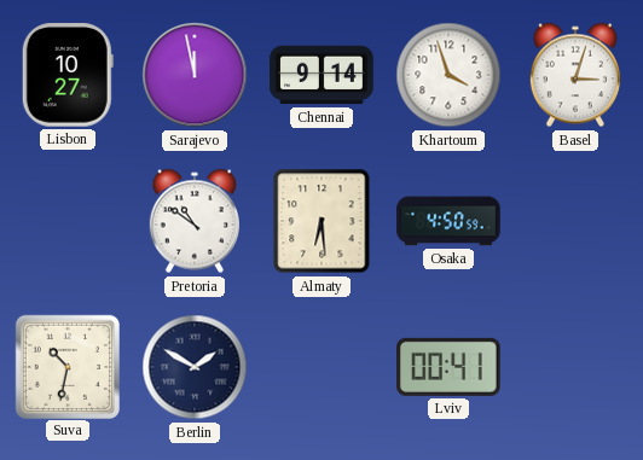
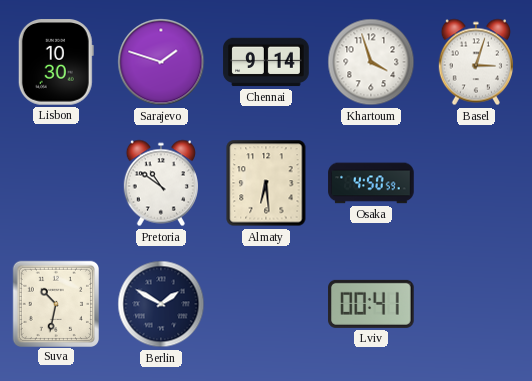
Lisbon: 10:27 -> 10:30 (56, 62)
Sarajevo: 11:58 -> 1:48 (161, 62)
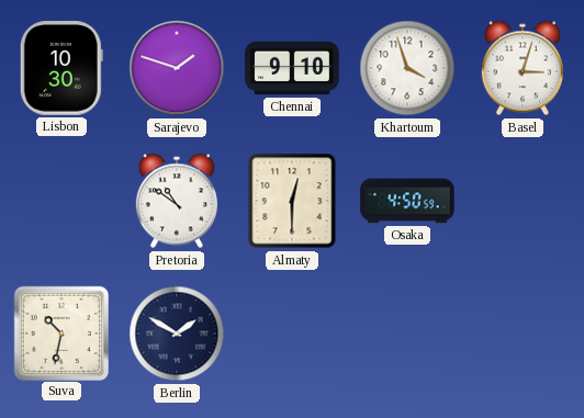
Chennai: 9:14 -> 9:10 (292, 68)
Almaty: 6:29 -> 12:30 (292, 201)
Lviv: 00:41 -> none (371, 304)
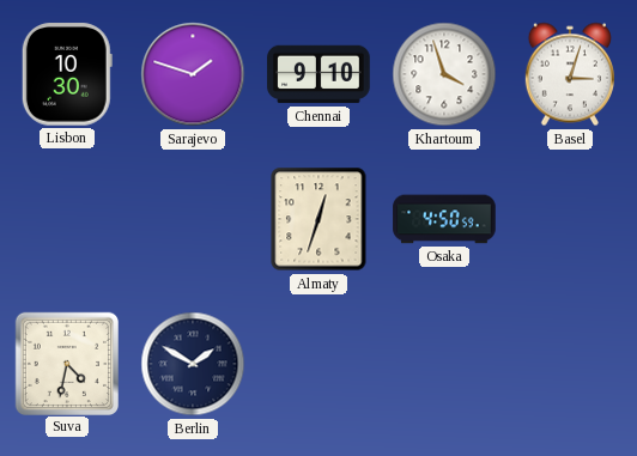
Pretoria: 10:51 -> none (177, 201)
Almaty: 12:30 -> 12:33 (318, 219)
Suva: 10:32 -> 4:32 (66, 363)
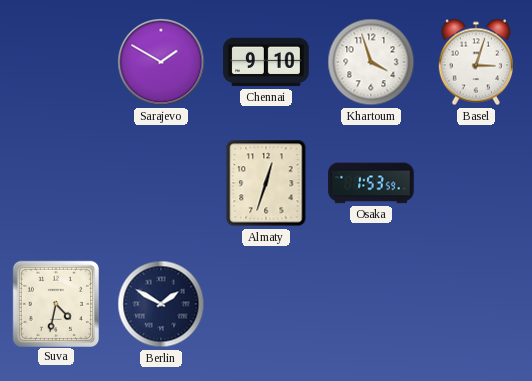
Lisbon: 10:30 -> none (67, 74)
Sarajevo: 1:48 -> 1:50 (161, 62)
Osaka: 4:50 -> 1:53 (371, 183)
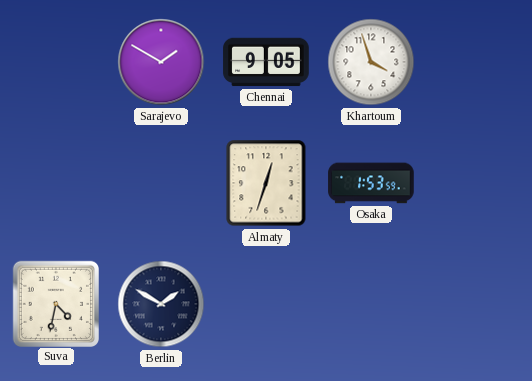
Chennai: 9:10 -> 9:05 (266, 62)
Basel: 3:03 -> none (476, 62)
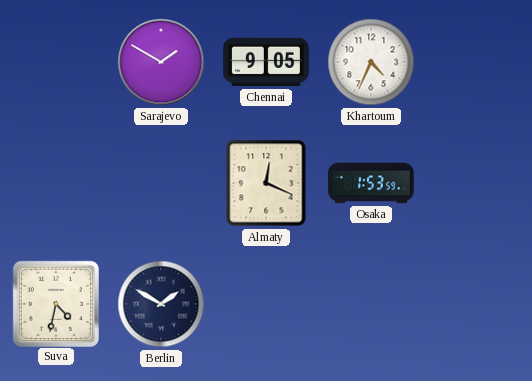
Khartoum: 3:57 -> 4:34 (371, 62)
Almaty: 12:33 -> 12:19 (266, 183)
